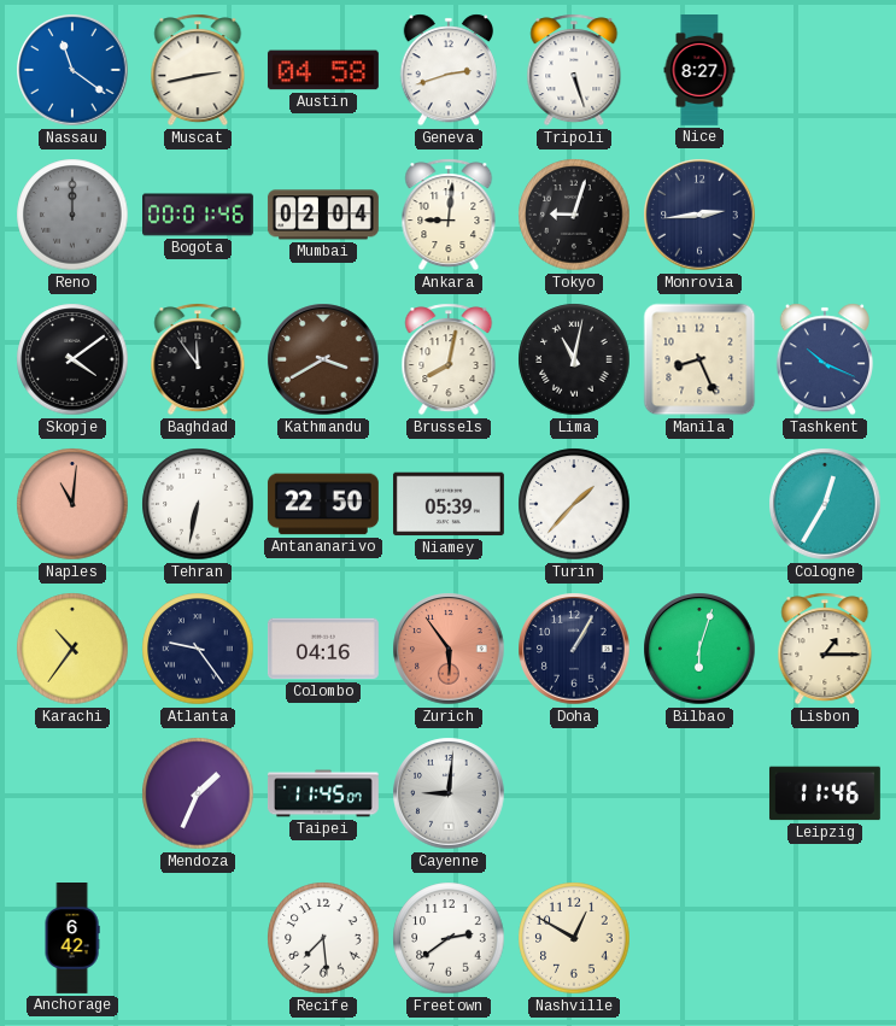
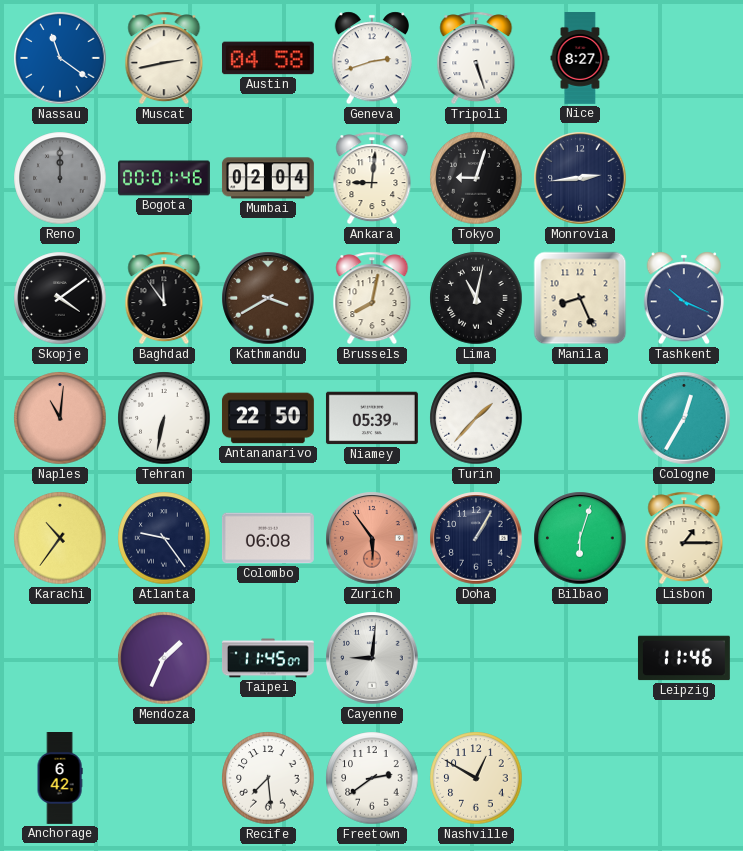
Colombo: 04:16 -> 06:08 (268, 538)
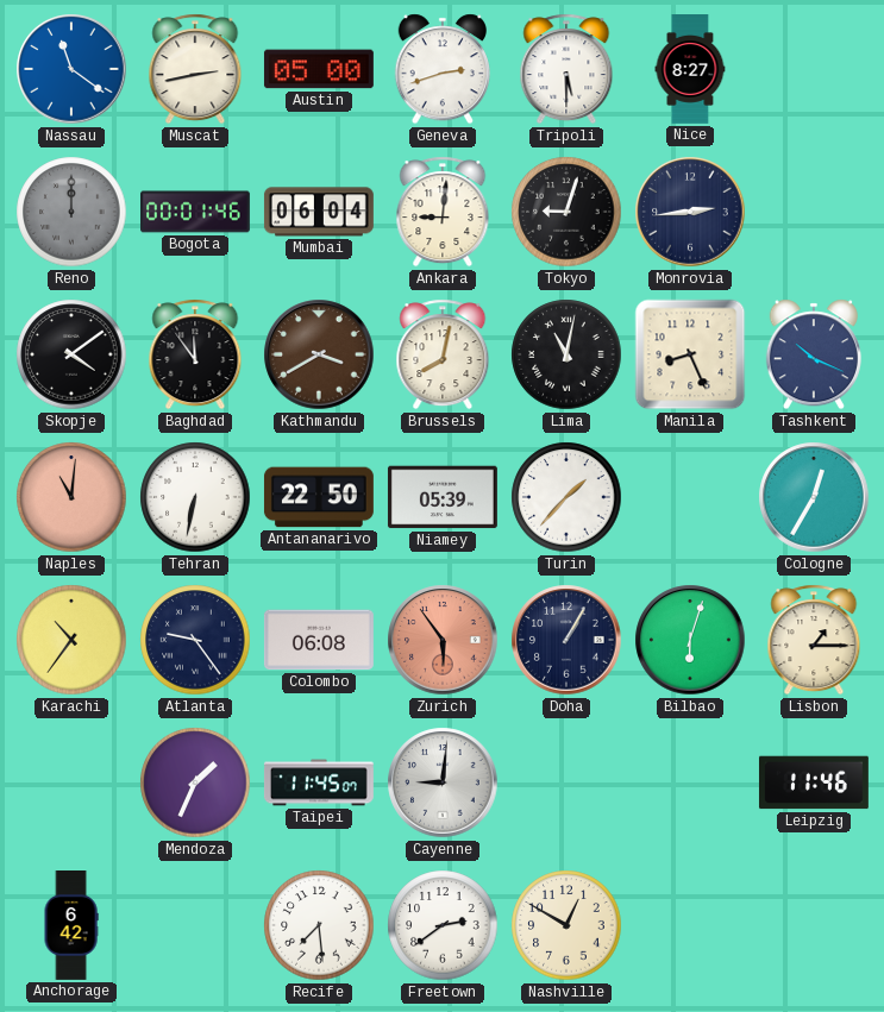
Austin: 04:58 -> 05:00 (319, 69)
Tripoli: 5:27 -> 5:30 (566, 69)
Mumbai: 02:04 -> 06:04 (319, 212)
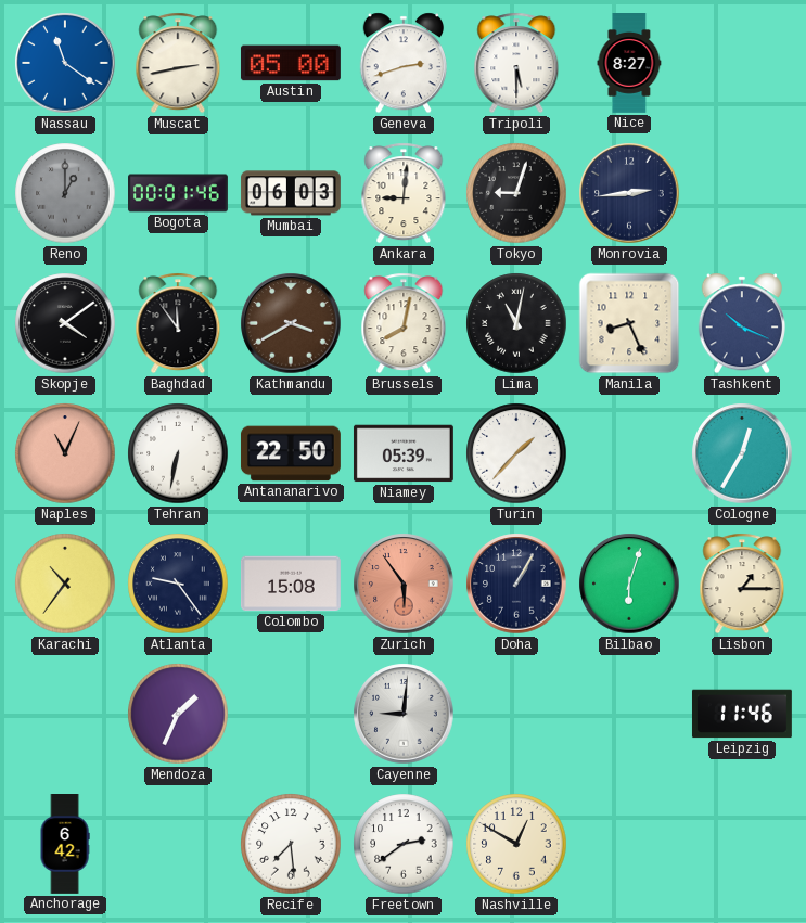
Reno: 12:00 -> 1:00 (65, 193)
Mumbai: 06:04 -> 06:03 (291, 193)
Naples: 11:01 -> 11:04 (65, 453)
Colombo: 06:08 -> 15:08 (291, 584)
Taipei: 11:45 -> none (319, 782)
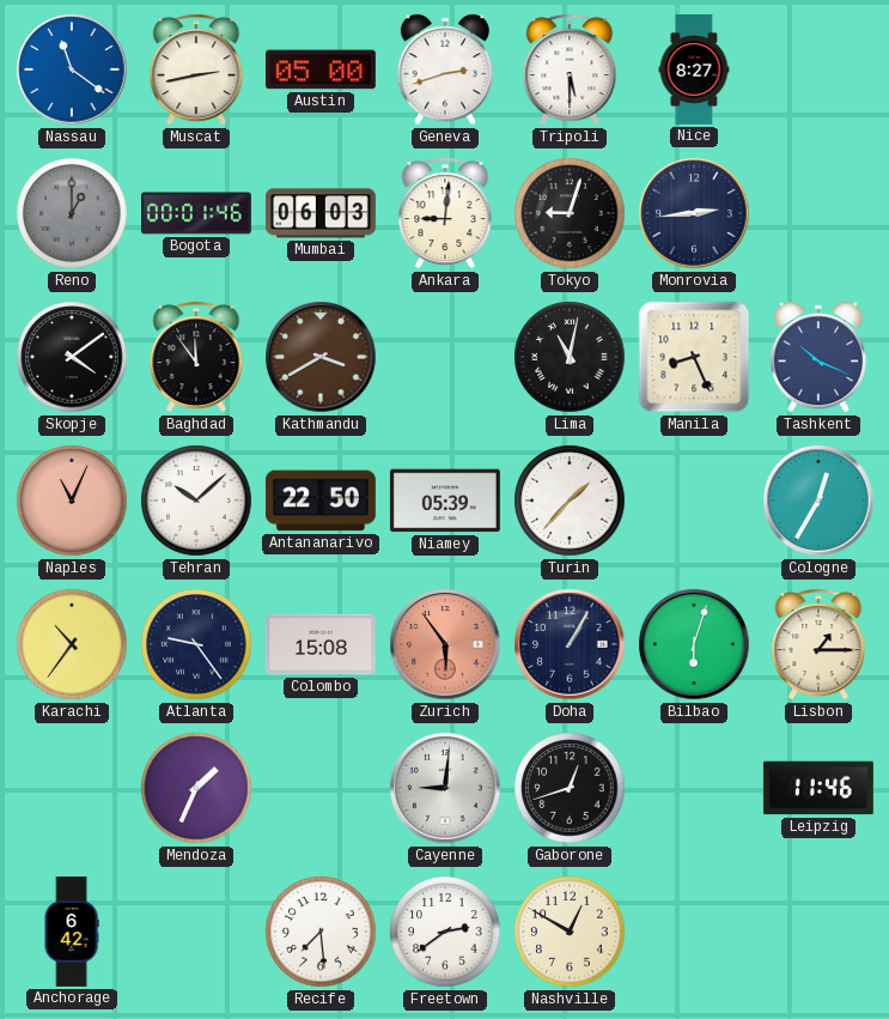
Brussels: 8:02 -> none (404, 323)
Tehran: 6:32 -> 10:08 (196, 501)
Gaborone: none -> 12:42 (570, 788)
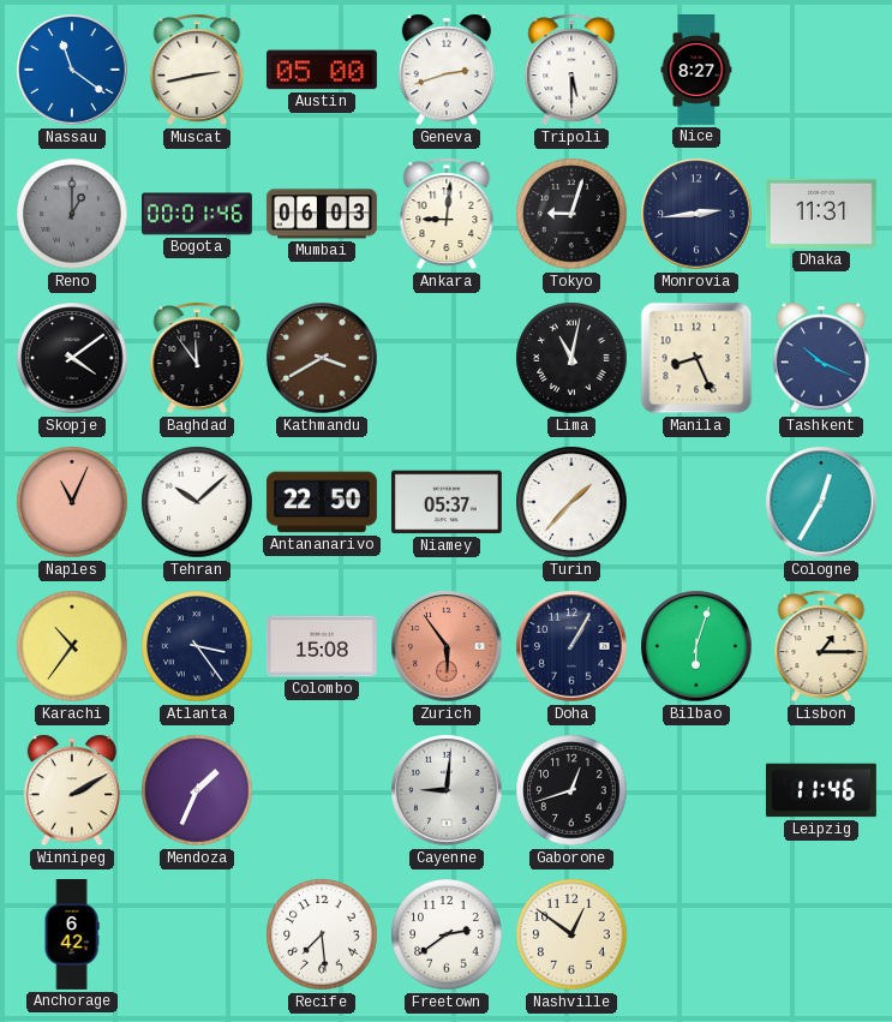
Dhaka: none -> 11:31 (821, 214)
Niamey: 05:39 -> 05:37 (447, 502)
Atlanta: 9:24 -> 3:24 (197, 646)
Winnipeg: none -> 2:10 (71, 790)
Nashville: 12:50 -> 12:51 (571, 934)
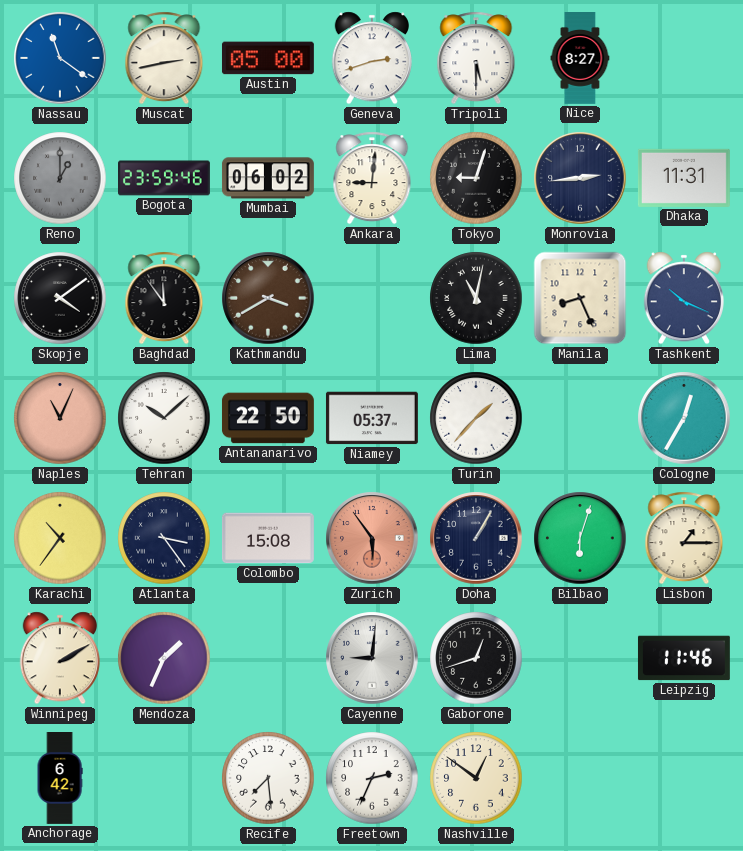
Bogota: 00:01 -> 23:59 (165, 178)
Mumbai: 06:03 -> 06:02 (268, 178)
Freetown: 2:39 -> 2:34 (372, 778)
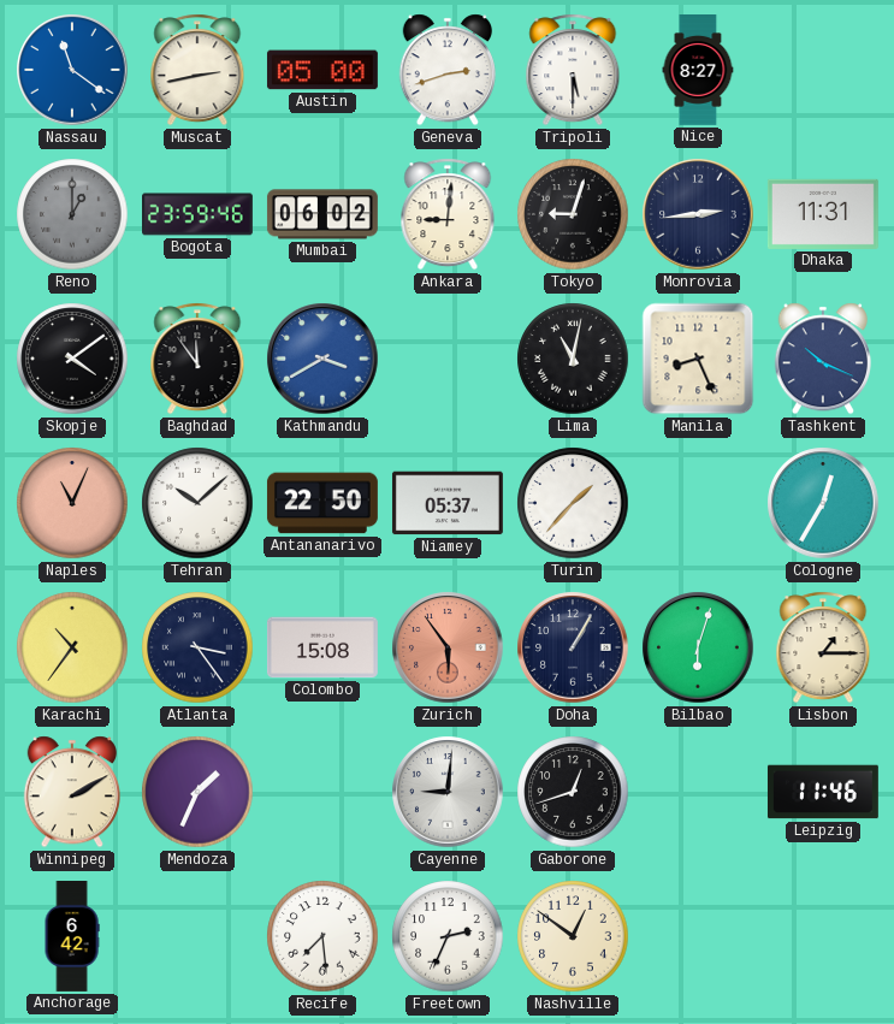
Kathmandu dial: brown -> blue (322, 359)
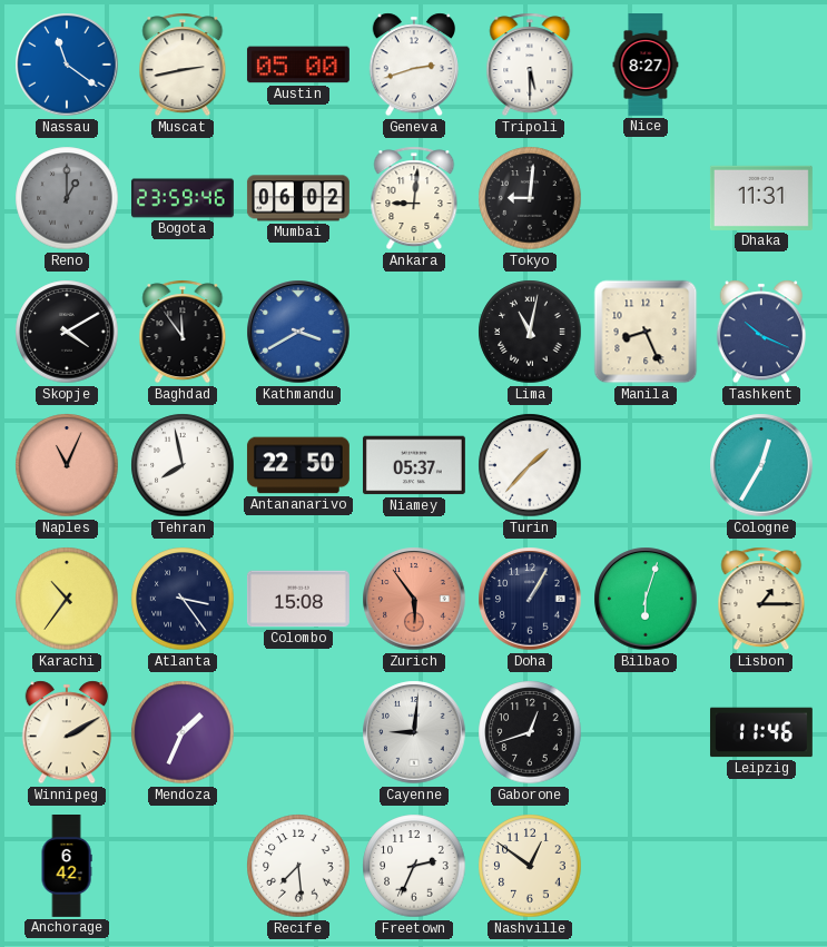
Tokyo: 9:03 -> 9:01 (530, 198)
Monrovia: 2:44 -> none (698, 214)
Skopje: 4:09 -> 4:10 (67, 332)
Tehran: 10:08 -> 7:58 (183, 465)
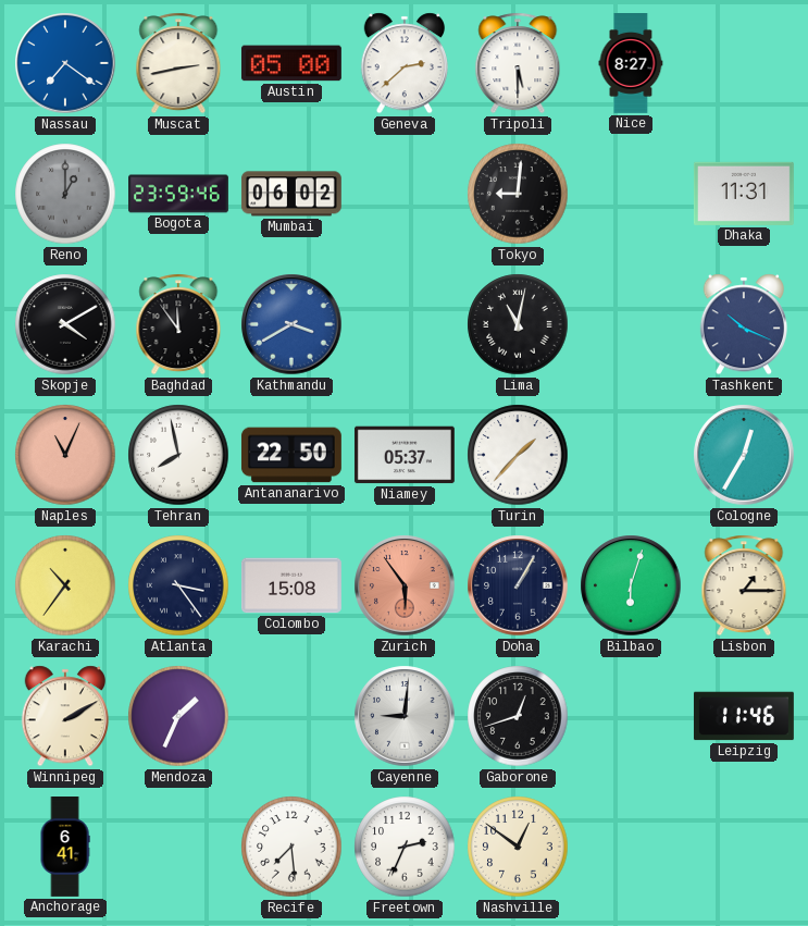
Nassau: 11:21 -> 7:21 (65, 63)
Geneva: 2:42 -> 2:38 (403, 63)
Ankara: 9:01 -> none (414, 198)
Manila: 8:26 -> none (646, 332)
Anchorage: 6:42 -> 6:41 (65, 848)
